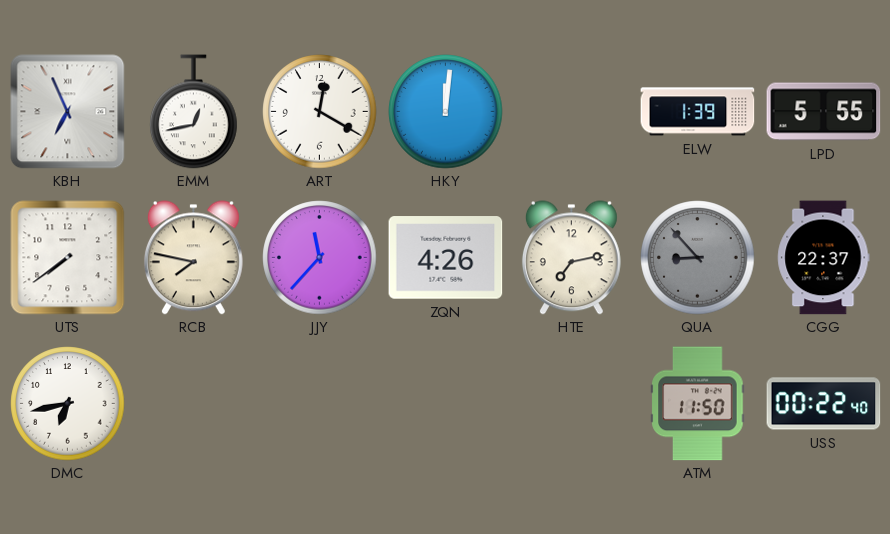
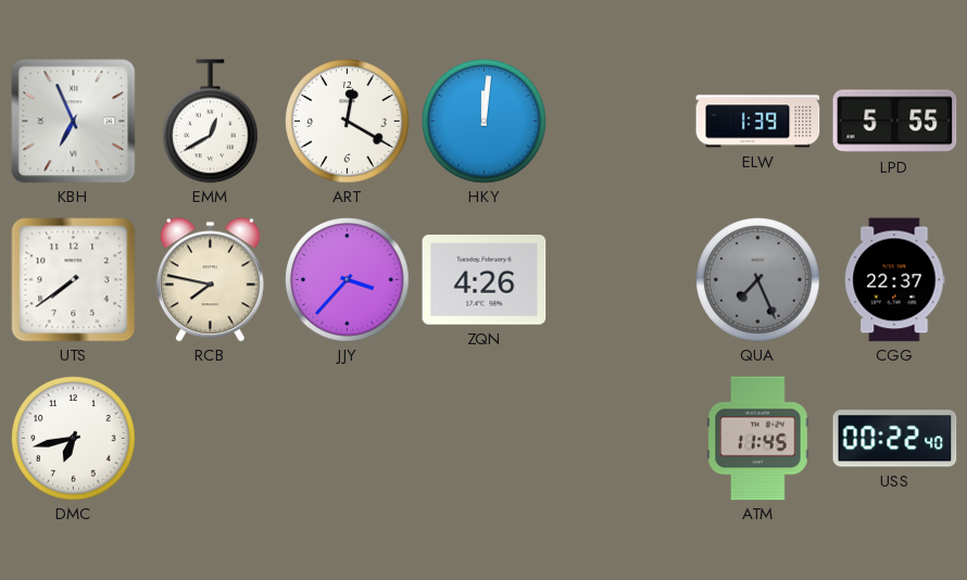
EMM: 12:43 -> 12:40 (211, 122)
JJY: 11:37 -> 3:37 (348, 280)
HTE: 7:13 -> none (571, 258)
QUA: 8:53 -> 7:26 (758, 280)
ATM: 11:50 -> 11:45 (758, 439)
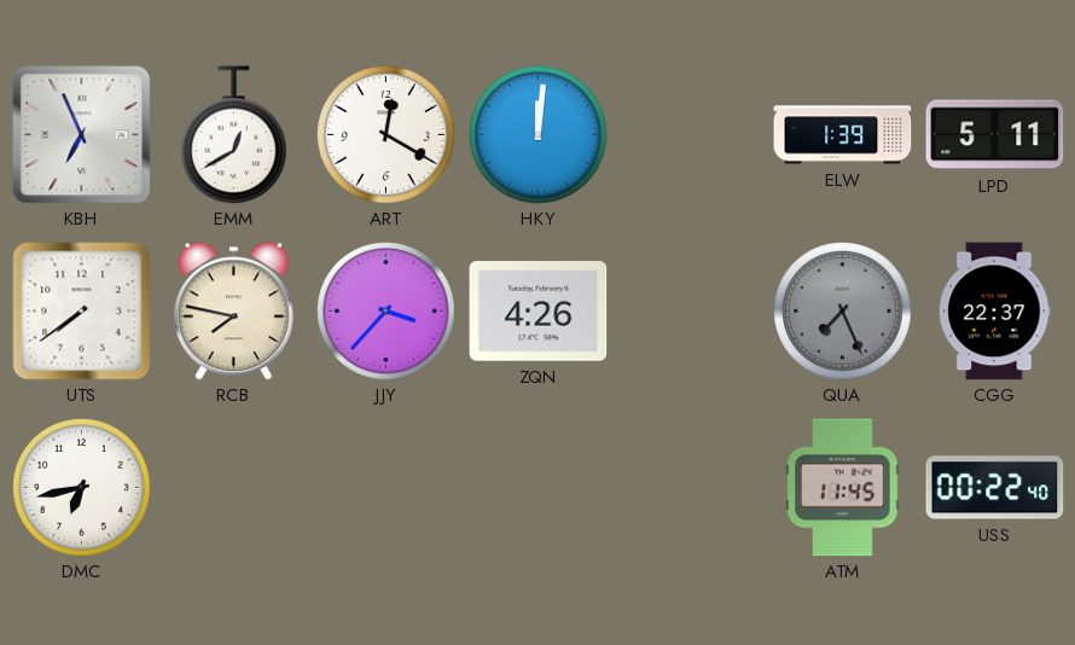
LPD: 5:55 -> 5:11 (995, 135)
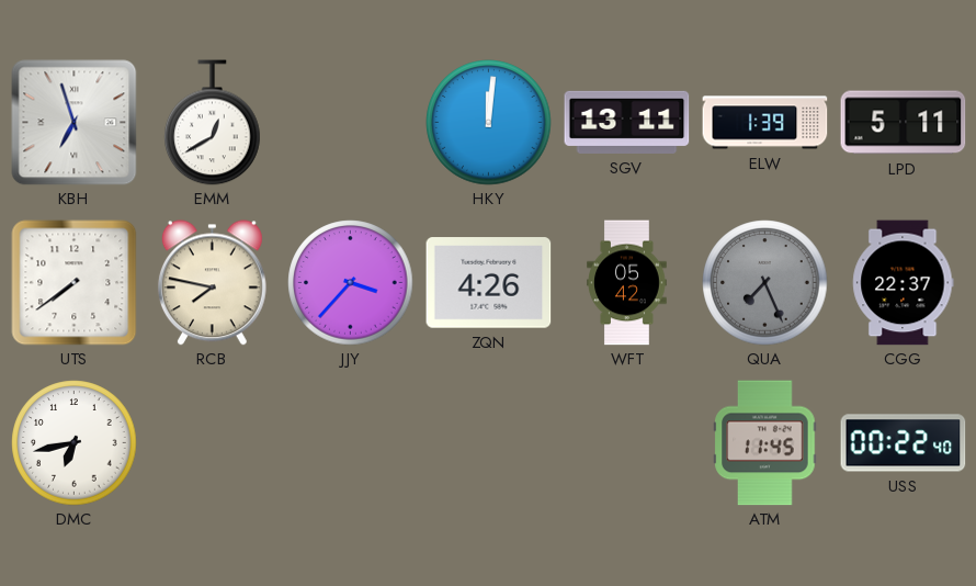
KBH: 6:56 -> 6:57 (75, 123)
ART: 12:20 -> none (387, 135)
SGV: none -> 13:11 (627, 122)
WFT: none -> 05:42 (627, 283)
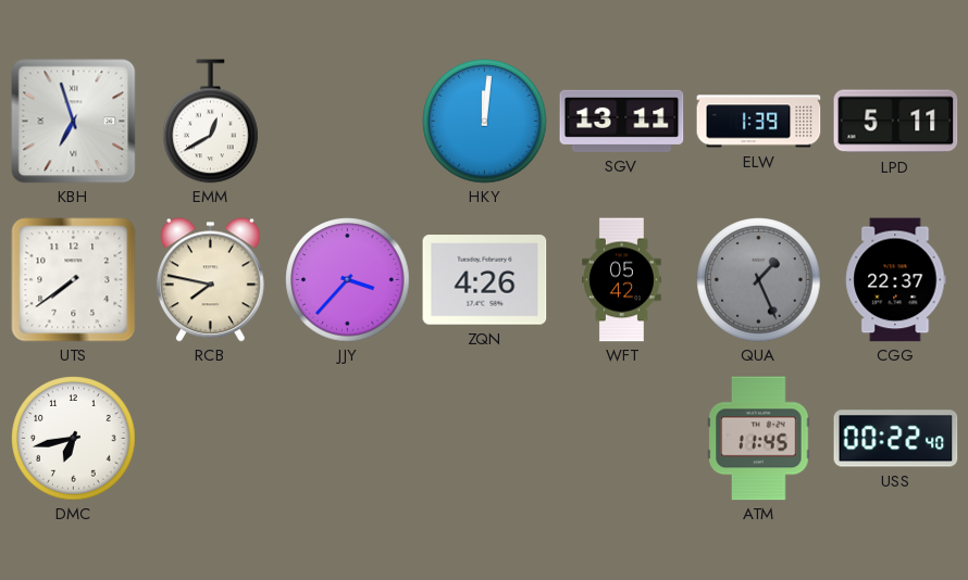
QUA: 7:26 -> 1:26 (759, 280)
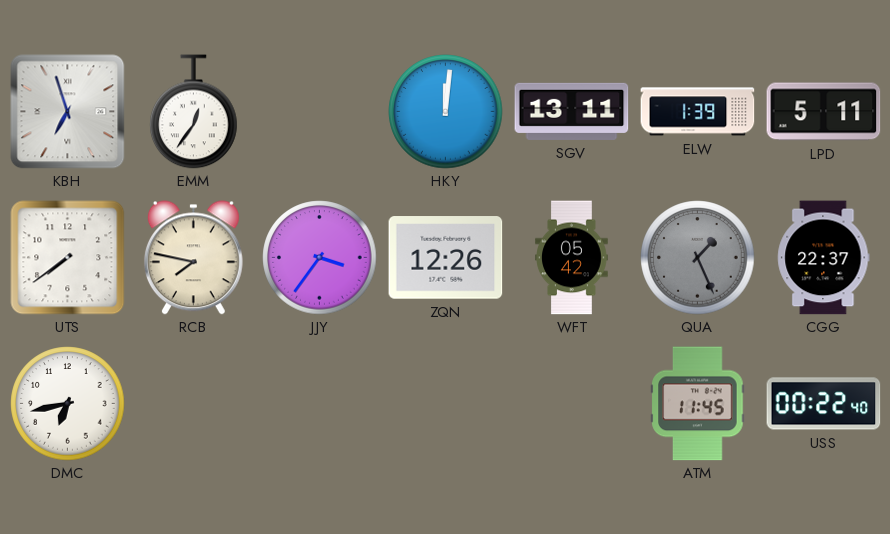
EMM: 12:40 -> 12:36 (194, 112)
JJY: 3:37 -> 3:36 (320, 258)
ZQN: 4:26 -> 12:26 (446, 258)
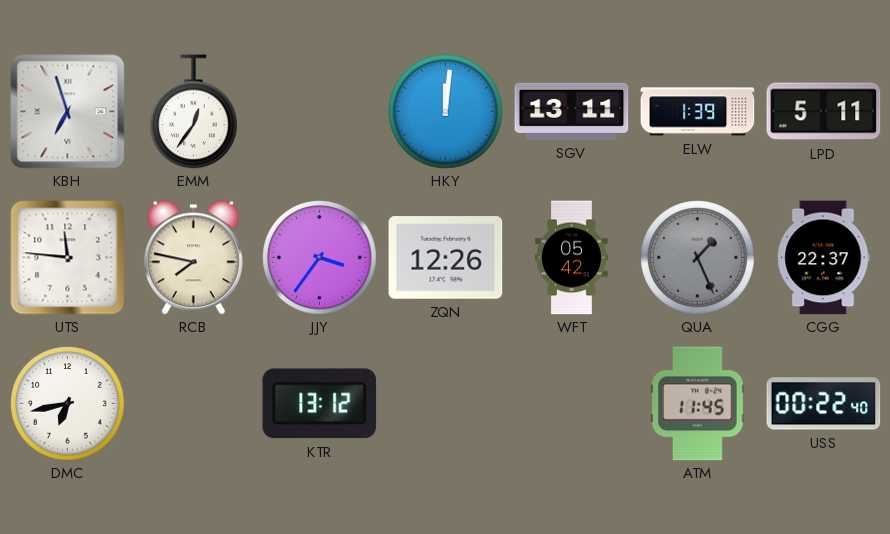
UTS: 7:39 -> 11:46 (68, 258)
KTR: none -> 13:12 (320, 404)
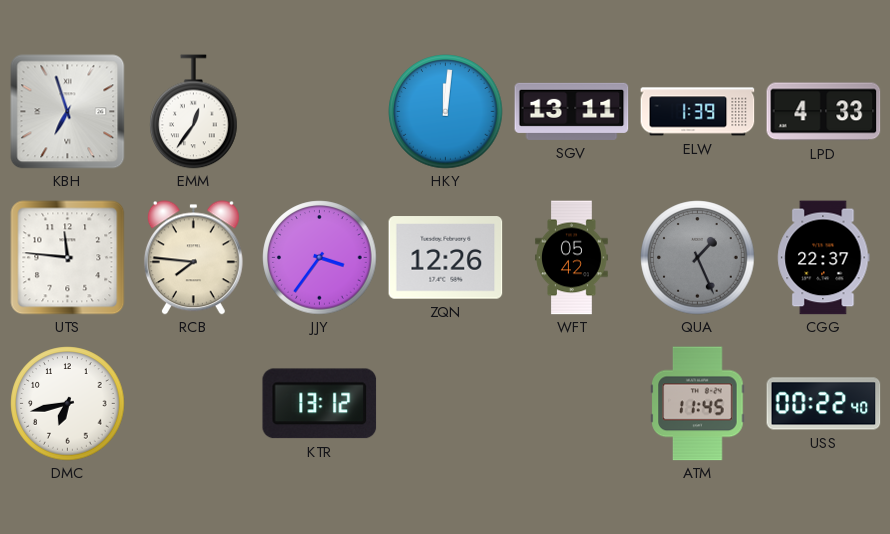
LPD: 5:11 -> 4:33 (824, 112)
RCB: 7:47 -> 7:46 (193, 258)
